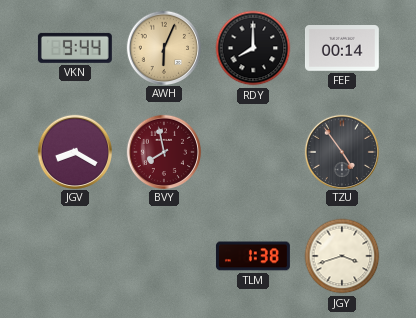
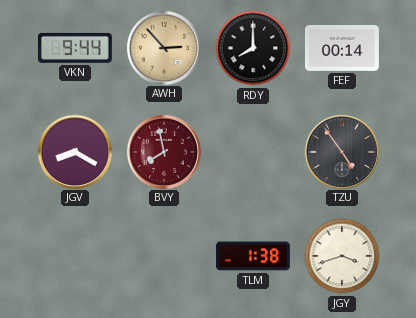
AWH: 6:04 -> 2:53 (163, 47)
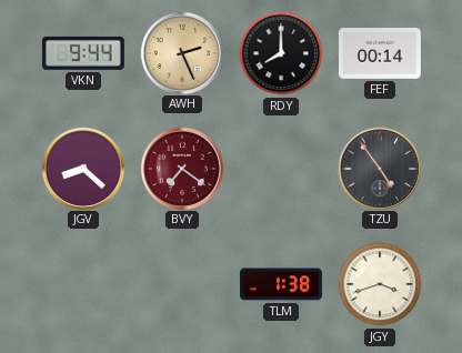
AWH: 2:53 -> 2:26 (181, 52)
JGV: 8:20 -> 8:22 (82, 168)
BVY: 7:58 -> 7:21 (181, 168)
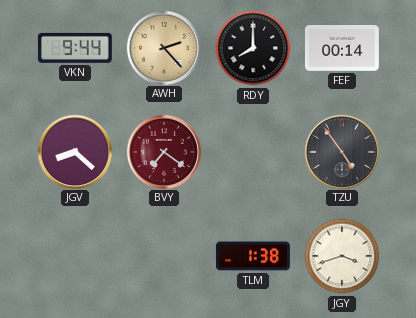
AWH: 2:26 -> 2:23 (163, 47)
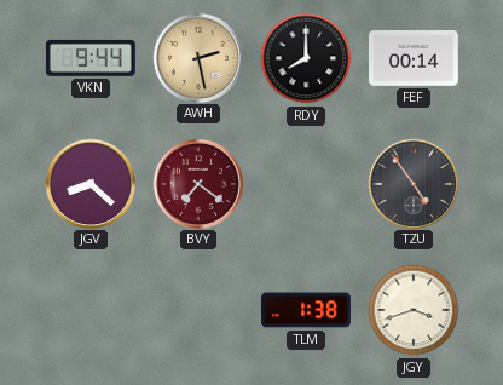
AWH: 2:23 -> 2:28 (197, 57)
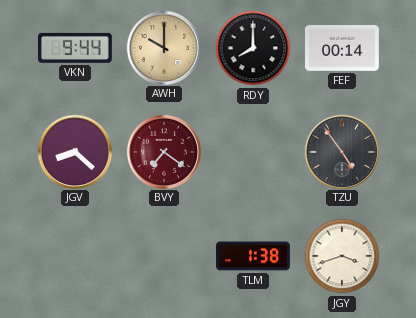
AWH: 2:28 -> 10:00 (163, 47)
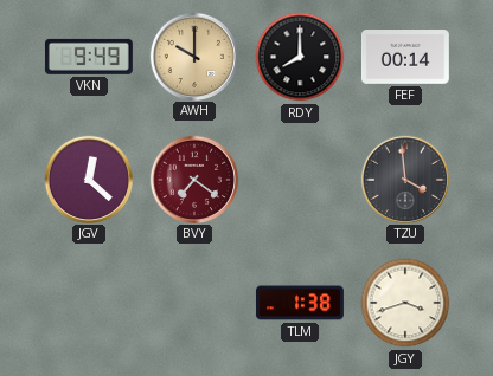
VKN: 9:44 -> 9:49 (89, 57)
JGV: 8:22 -> 12:22 (88, 179)
TZU: 4:54 -> 3:59 (404, 179)
